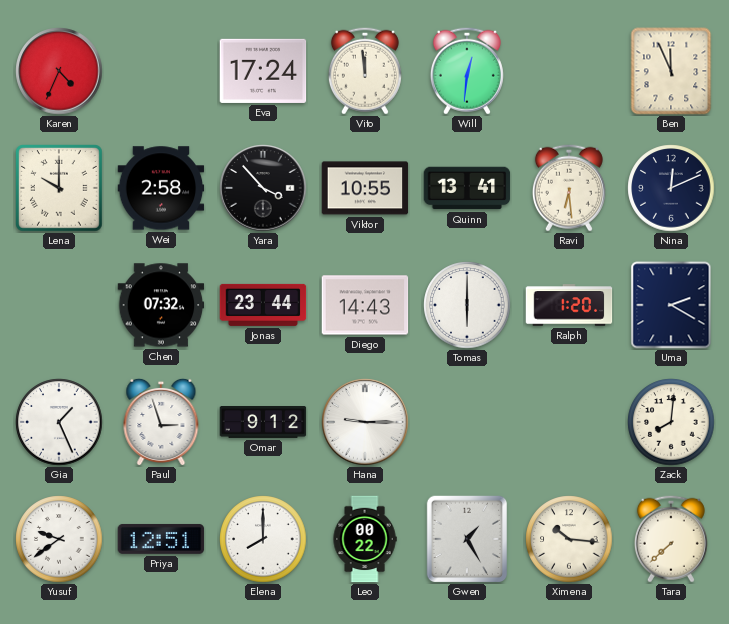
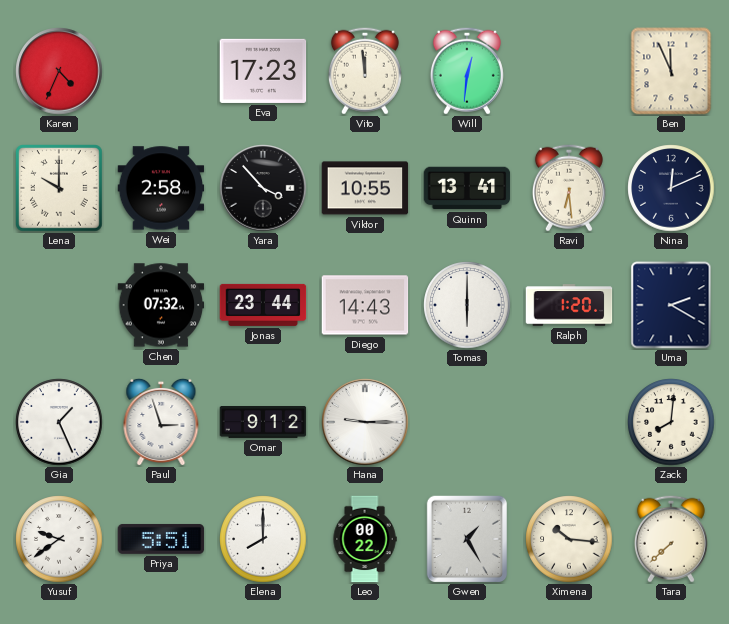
Eva: 17:24 -> 17:23 (263, 71)
Priya: 12:51 -> 5:51 (161, 539)
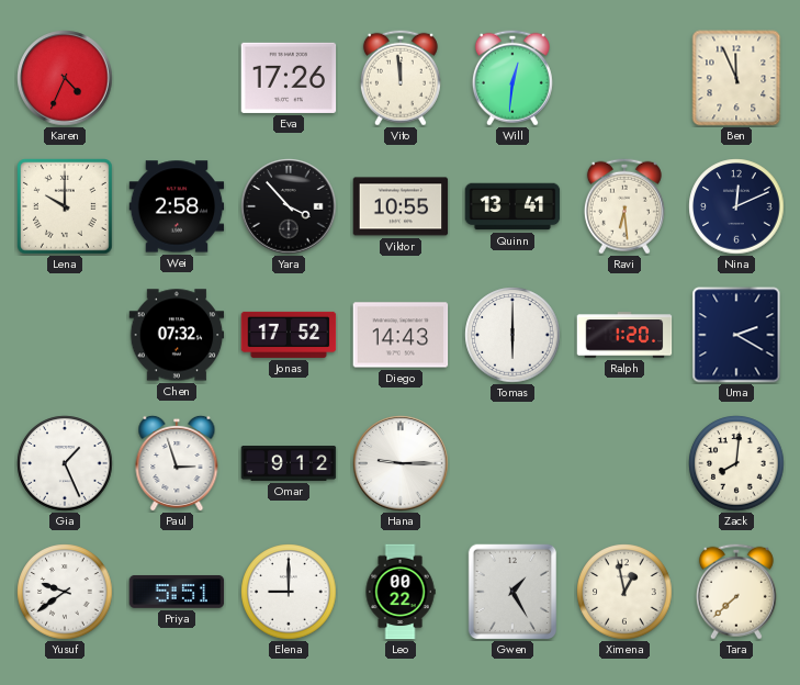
Eva: 17:23 -> 17:26 (289, 78)
Jonas: 23:44 -> 17:52 (289, 335)
Elena: 8:00 -> 9:00 (289, 592)
Ximena: 10:16 -> 12:58 (624, 592)
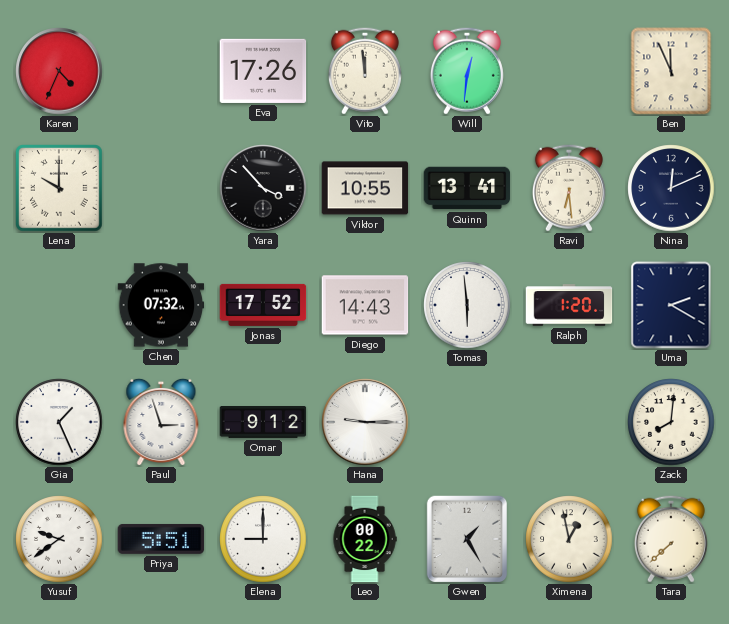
Wei: 2:58 -> none (177, 206)
Tomas: 6:00 -> 5:59 (467, 305)
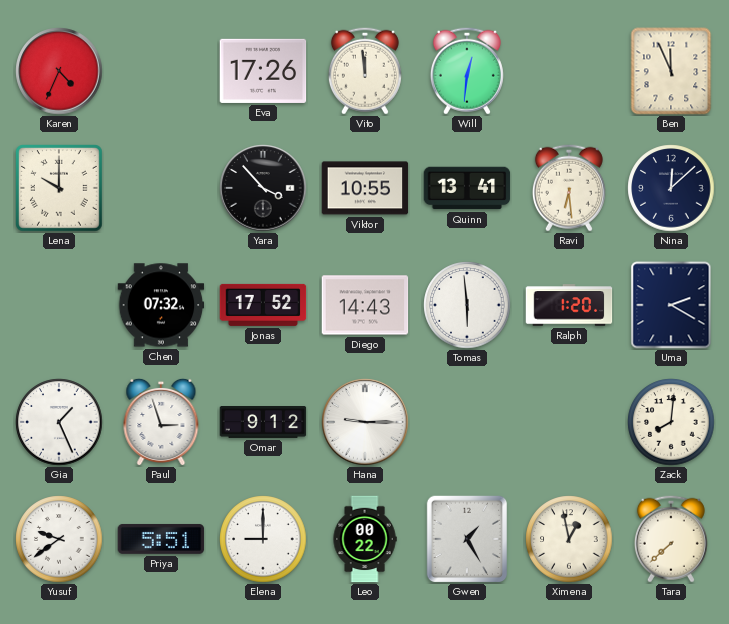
Nina: 12:11 -> 12:08 (671, 188)
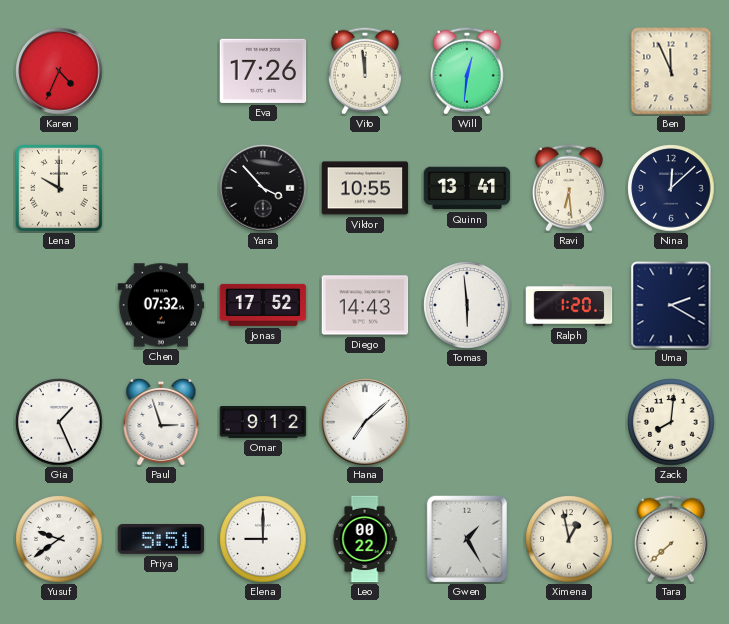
Hana: 9:15 -> 7:08 (365, 422)
